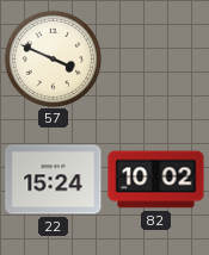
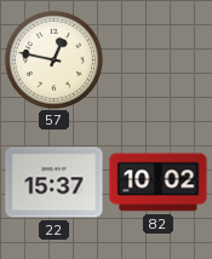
57: 3:49 -> 12:47 (53, 59)
22: 15:24 -> 15:37 (55, 183)
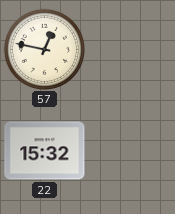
22: 15:37 -> 15:32 (45, 151)
82: 10:02 -> none (159, 183)
